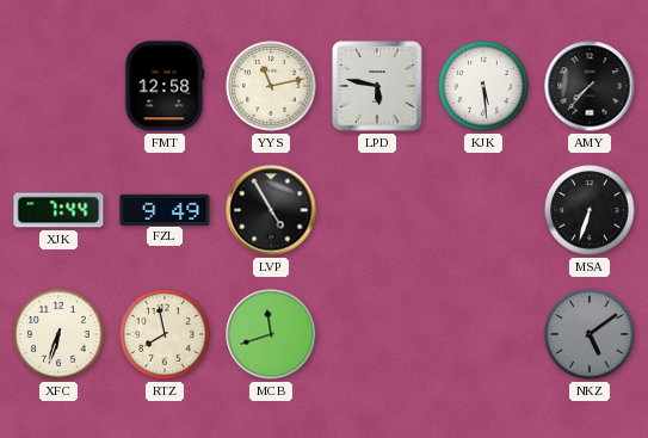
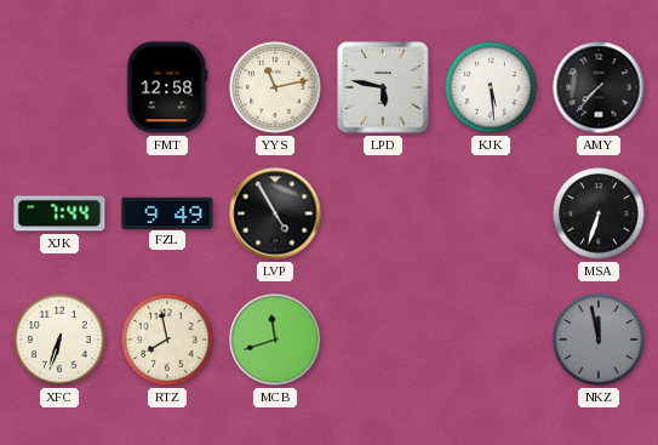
NKZ: 5:09 -> 11:58 (599, 340)
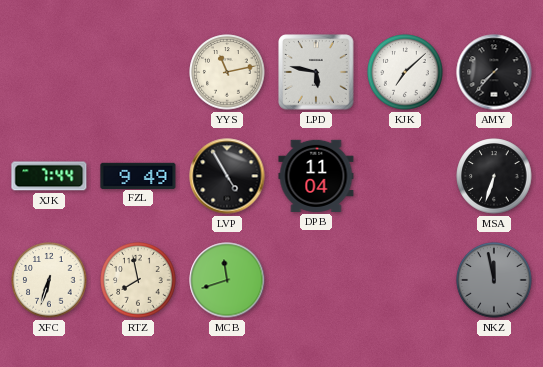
FMT: 12:58 -> none (167, 87)
KJK: 5:29 -> 7:08 (405, 72)
DPB: none -> 11:04 (316, 176)
